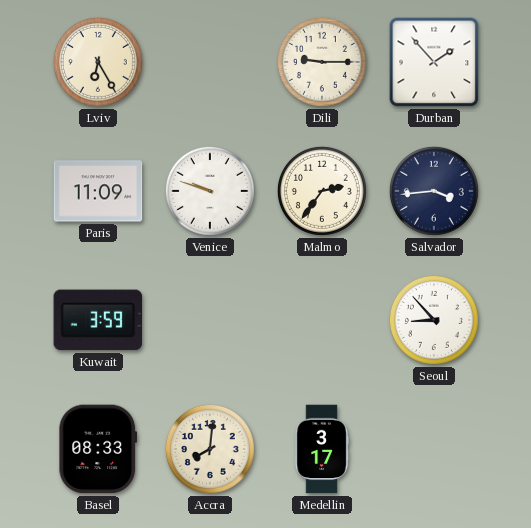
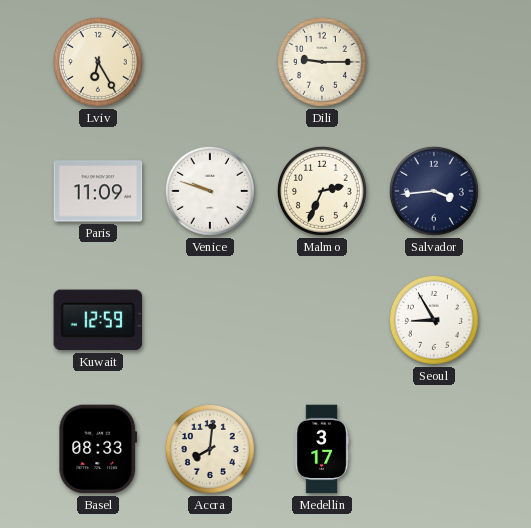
Durban: 1:53 -> none (434, 62)
Malmo: 2:36 -> 2:34 (322, 191)
Kuwait: 3:59 -> 12:59 (98, 320)
Seoul: 8:53 -> 8:55 (434, 320)
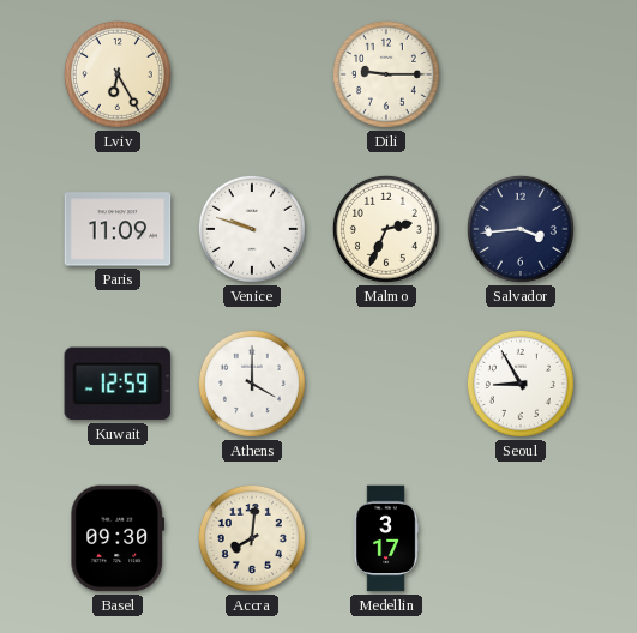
Athens: none -> 4:00 (252, 384)
Basel: 08:33 -> 09:30 (118, 538)
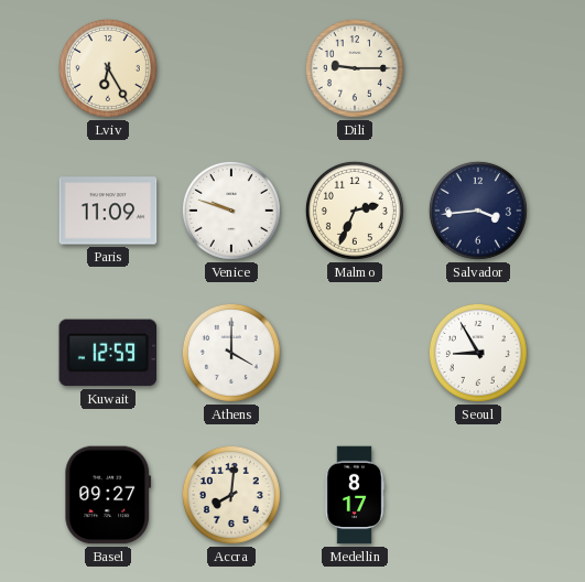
Basel: 09:30 -> 09:27 (108, 495)
Medellin: 3:17 -> 8:17 (355, 495)
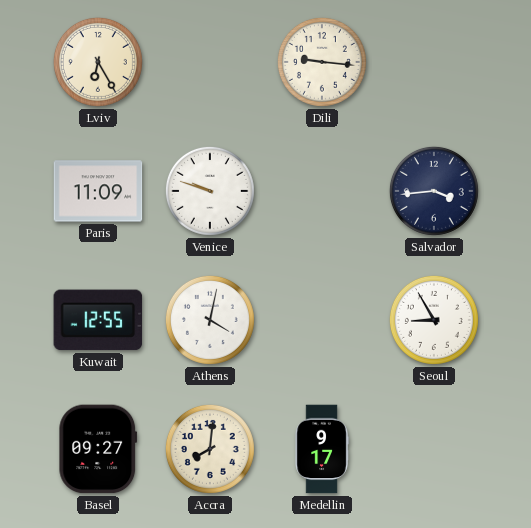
Dili: 9:15 -> 9:16 (322, 62)
Malmo: 2:34 -> none (355, 211)
Kuwait: 12:59 -> 12:55 (98, 320)
Athens: 4:00 -> 4:02 (210, 320)
Medellin: 8:17 -> 9:17 (322, 449)
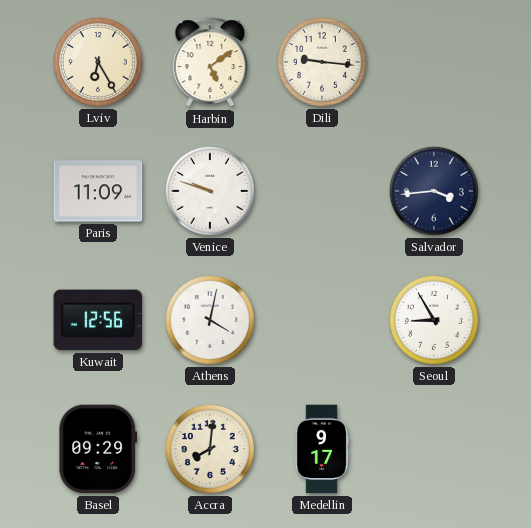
Harbin: none -> 5:09 (210, 63)
Kuwait: 12:55 -> 12:56 (98, 320)
Basel: 09:27 -> 09:29 (98, 449)
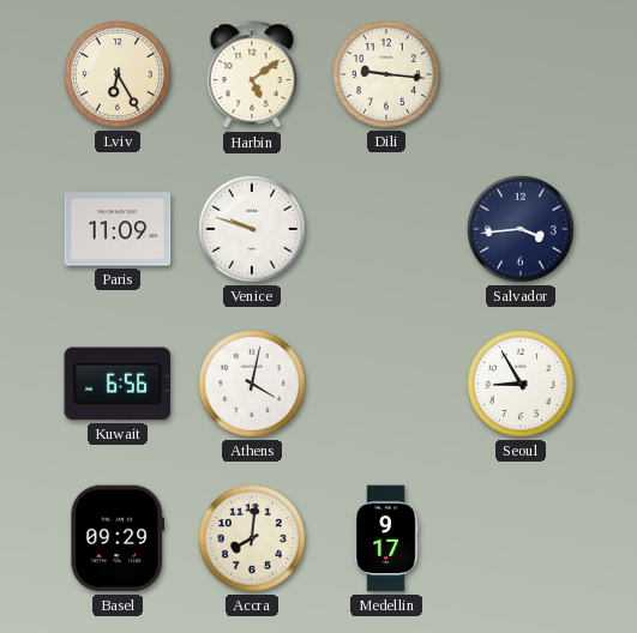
Kuwait: 12:56 -> 6:56 (118, 384)
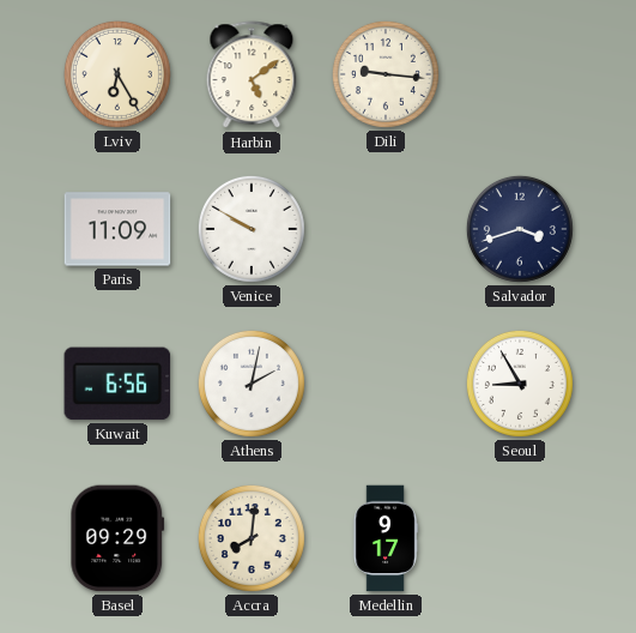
Venice: 9:48 -> 9:50 (252, 229)
Salvador: 3:44 -> 3:42 (520, 229)
Athens: 4:02 -> 2:02 (252, 384)
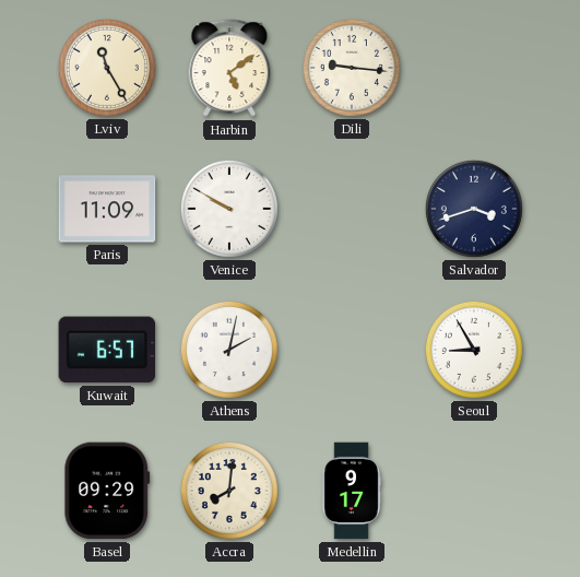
Lviv: 6:25 -> 11:25 (107, 68)
Kuwait: 6:56 -> 6:57 (107, 350)
